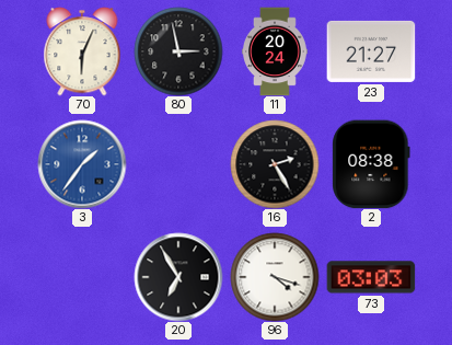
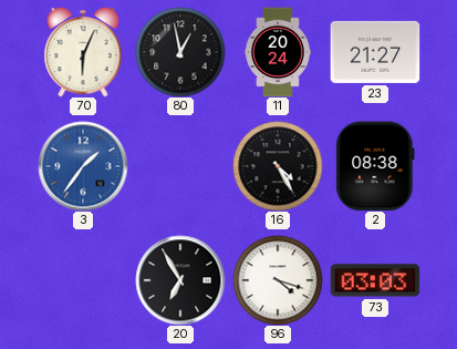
80: 2:58 -> 12:58 (180, 52)
16: 2:25 -> 4:25 (278, 166)
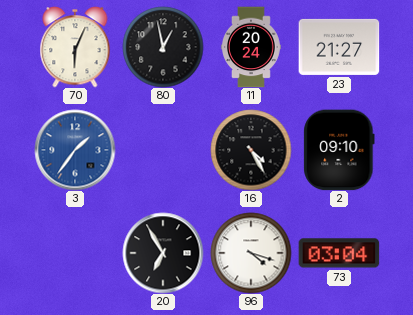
2: 08:38 -> 09:10 (339, 150)
73: 03:03 -> 03:04 (339, 253)
